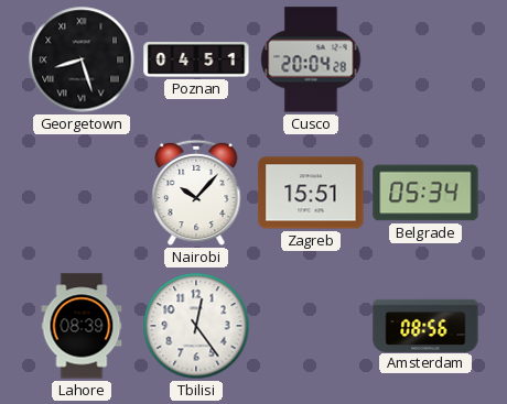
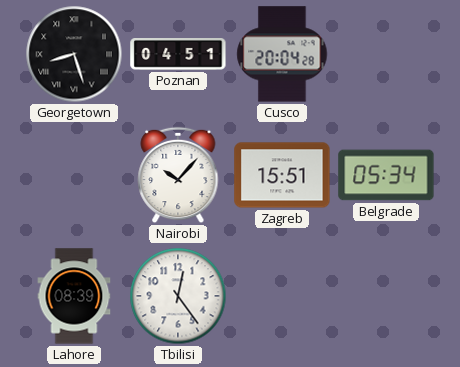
Amsterdam: 08:56 -> none (425, 325)
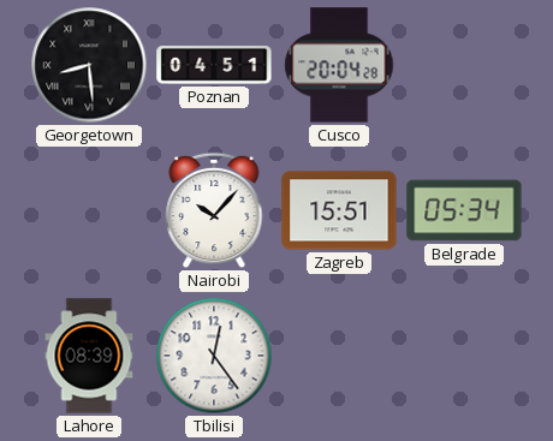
Georgetown: 8:27 -> 8:29 (89, 65)
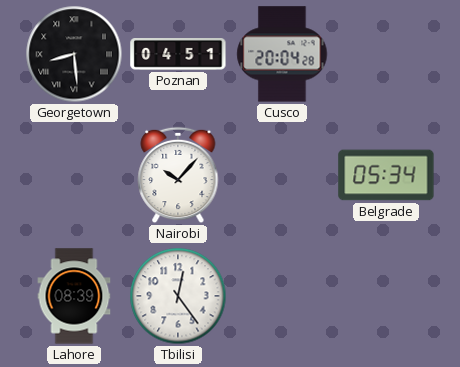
Zagreb: 15:51 -> none (339, 210)
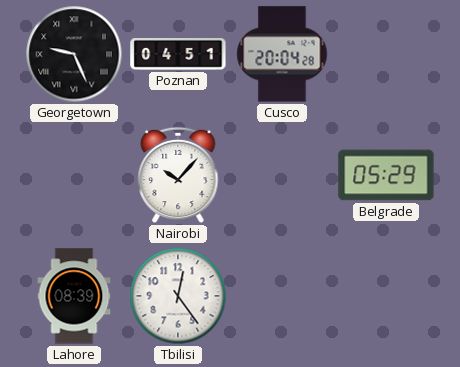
Georgetown: 8:29 -> 9:26 (74, 54)
Belgrade: 05:34 -> 05:29 (386, 175)
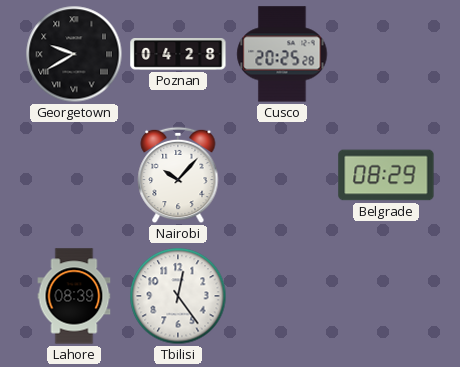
Georgetown: 9:26 -> 9:40 (74, 54)
Poznan: 04:51 -> 04:28 (178, 55)
Cusco: 20:04 -> 20:25 (282, 54)
Belgrade: 05:29 -> 08:29 (386, 175)
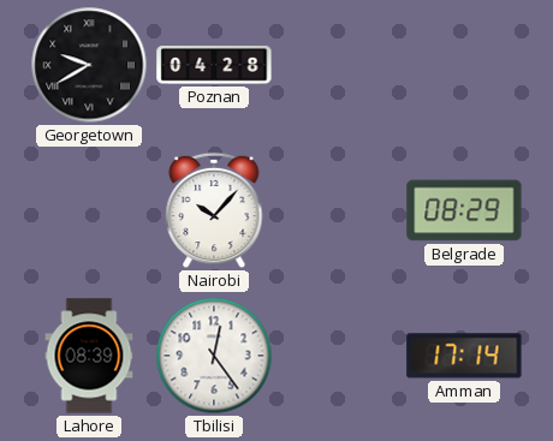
Cusco: 20:25 -> none (282, 54)
Amman: none -> 17:14 (464, 356)
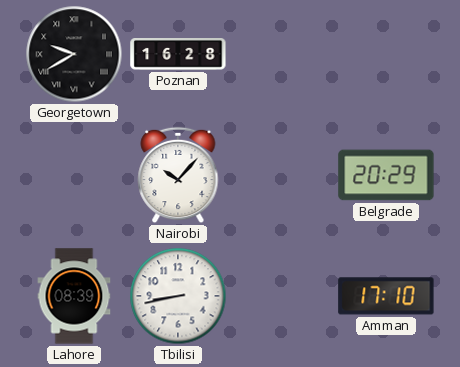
Poznan: 04:28 -> 16:28 (178, 55)
Belgrade: 08:29 -> 20:29 (386, 175)
Tbilisi: 12:24 -> 8:43 (178, 296)
Amman: 17:14 -> 17:10 (386, 296)
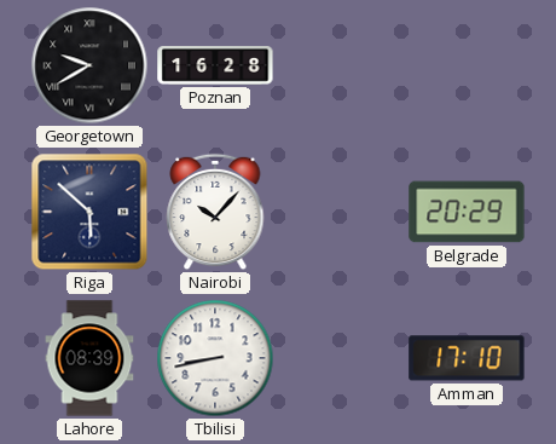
Riga: none -> 5:52 (89, 212)
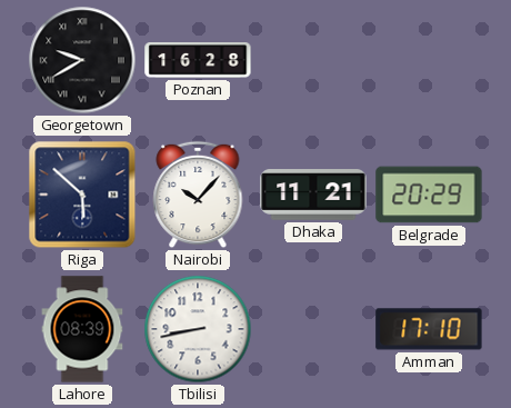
Dhaka: none -> 11:21 (313, 195)
